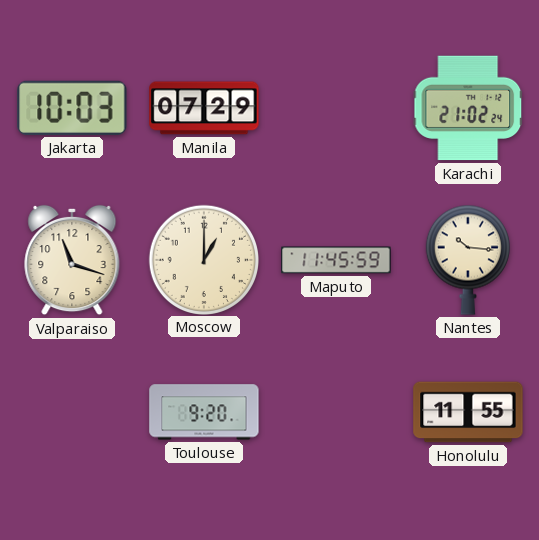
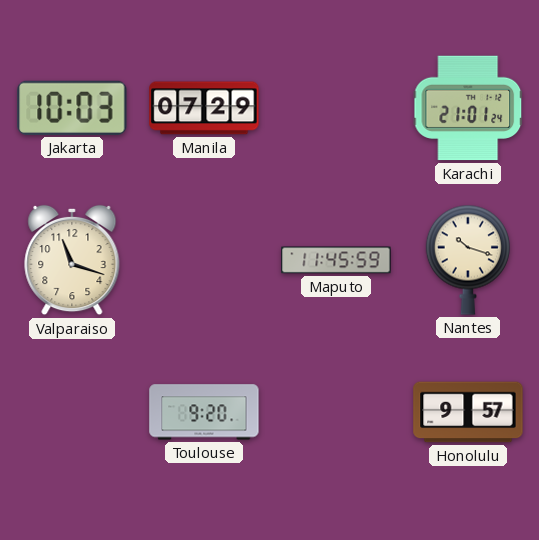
Karachi: 21:02 -> 21:01 (468, 108)
Moscow: 1:00 -> none (203, 259)
Nantes: 10:16 -> 10:18 (468, 260)
Honolulu: 11:55 -> 9:57 (468, 412)
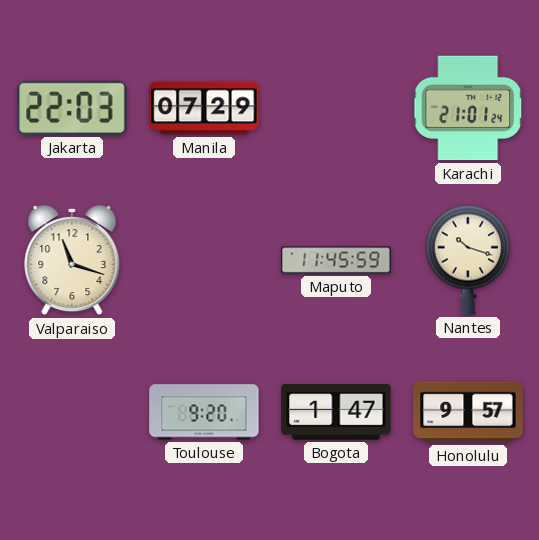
Jakarta: 10:03 -> 22:03 (72, 108)
Bogota: none -> 1:47 (336, 412)
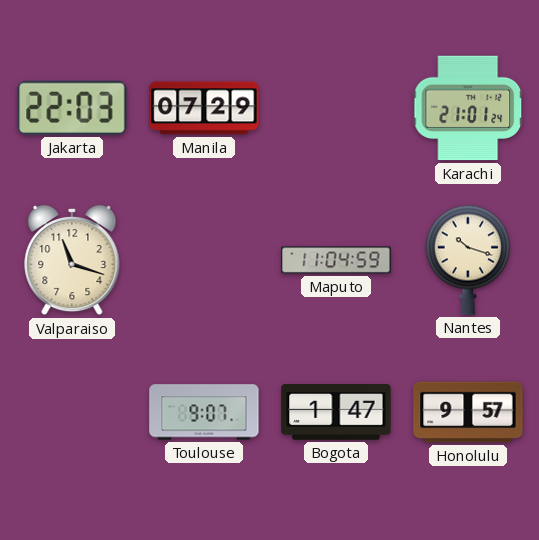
Maputo: 11:45 -> 11:04 (336, 260)
Toulouse: 9:20 -> 9:07 (204, 412)
